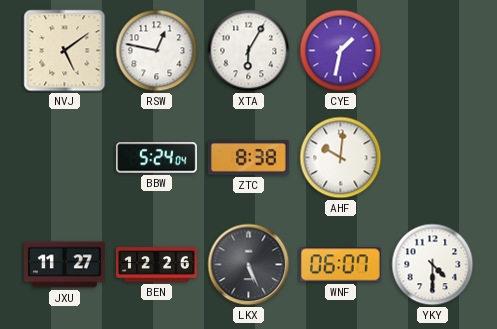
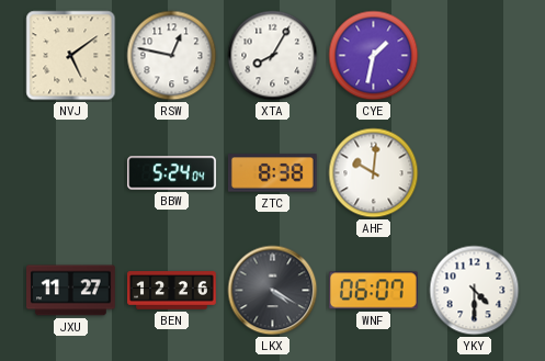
XTA: 6:05 -> 8:05 (273, 56)
LKX: 5:26 -> 4:20 (273, 291)
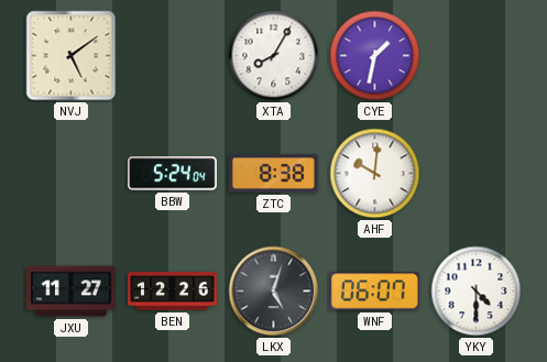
RSW: 12:47 -> none (172, 56)
LKX: 4:20 -> 5:03 (274, 292)
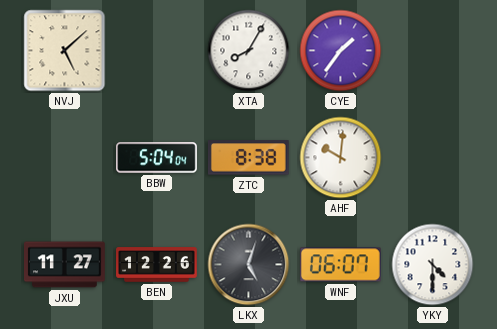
NVJ: 5:09 -> 5:08 (65, 51)
CYE: 1:32 -> 1:36 (341, 51)
BBW: 5:24 -> 5:04 (157, 158)
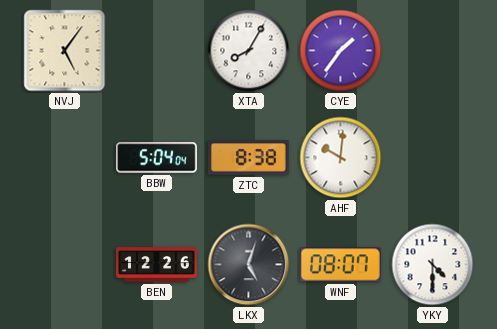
NVJ: 5:08 -> 5:06 (65, 51)
JXU: 11:27 -> none (65, 265)
WNF: 06:07 -> 08:07 (340, 265)
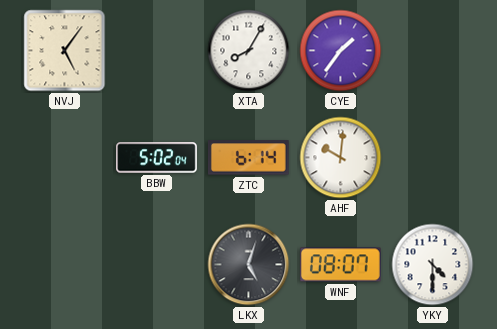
BBW: 5:04 -> 5:02 (157, 158)
ZTC: 8:38 -> 6:14 (248, 158)
BEN: 12:26 -> none (157, 265)
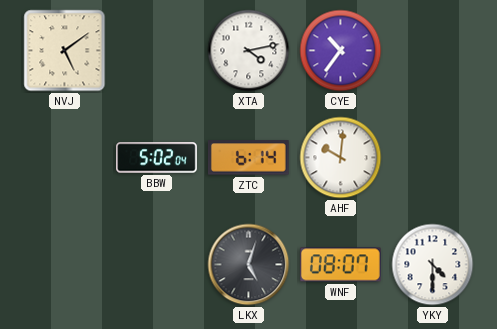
NVJ: 5:06 -> 5:09 (65, 51)
XTA: 8:05 -> 4:13 (249, 51)
CYE: 1:36 -> 10:36 (341, 51)
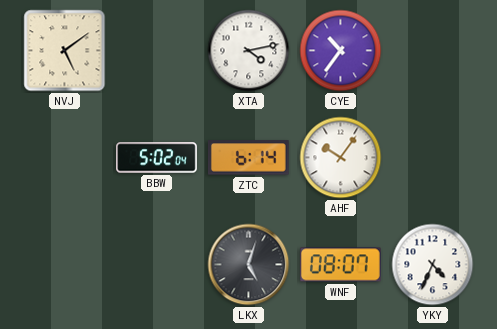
AHF: 10:01 -> 10:06 (341, 158)
YKY: 4:30 -> 4:34 (433, 265)
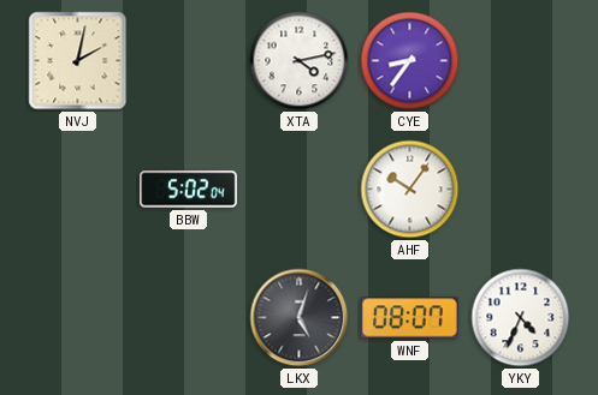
NVJ: 5:09 -> 2:02 (78, 61)
CYE: 10:36 -> 8:36 (410, 61)
ZTC: 6:14 -> none (248, 158)
